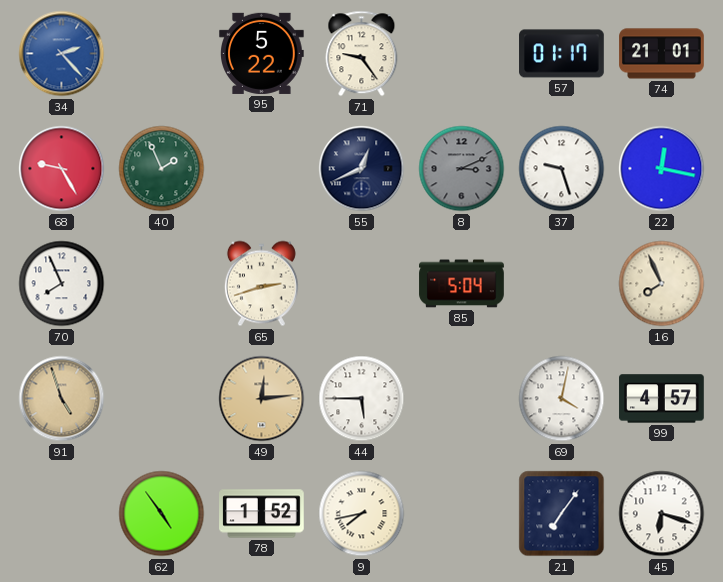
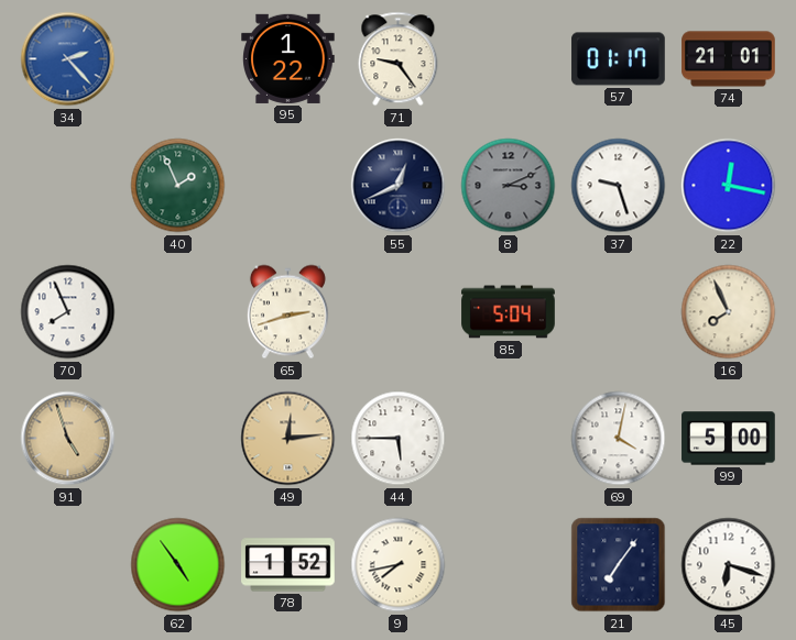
95: 5:22 -> 1:22 (288, 58)
68: 9:25 -> none (62, 169)
99: 4:57 -> 5:00 (729, 439)
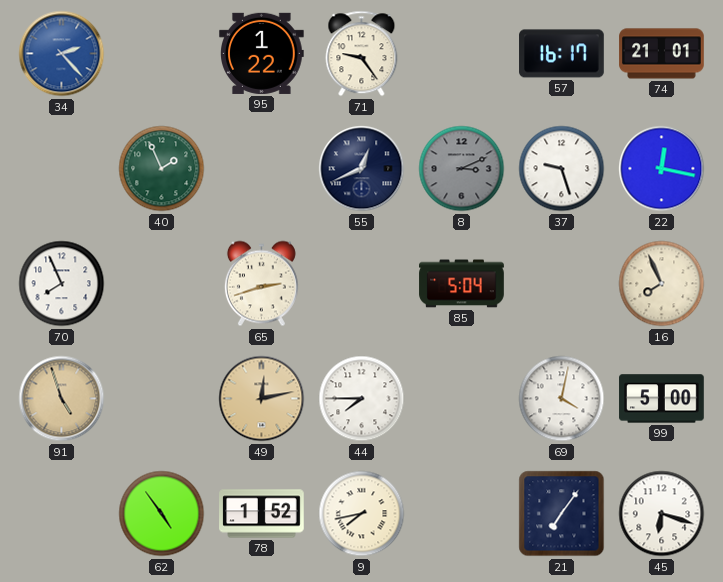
57: 01:17 -> 16:17 (562, 54)
49: 12:14 -> 12:13 (262, 399)
44: 5:45 -> 7:45 (362, 399)
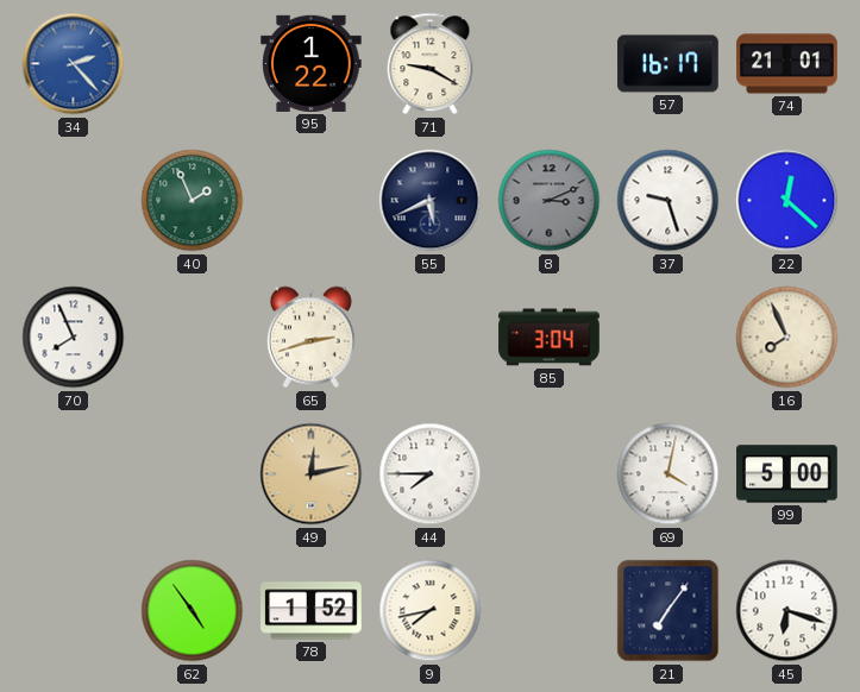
71: 9:24 -> 9:20 (431, 64)
55: 12:41 -> 5:41 (431, 201)
22: 12:17 -> 12:22 (787, 201)
85: 5:04 -> 3:04 (550, 338)
91: 4:57 -> none (62, 399)
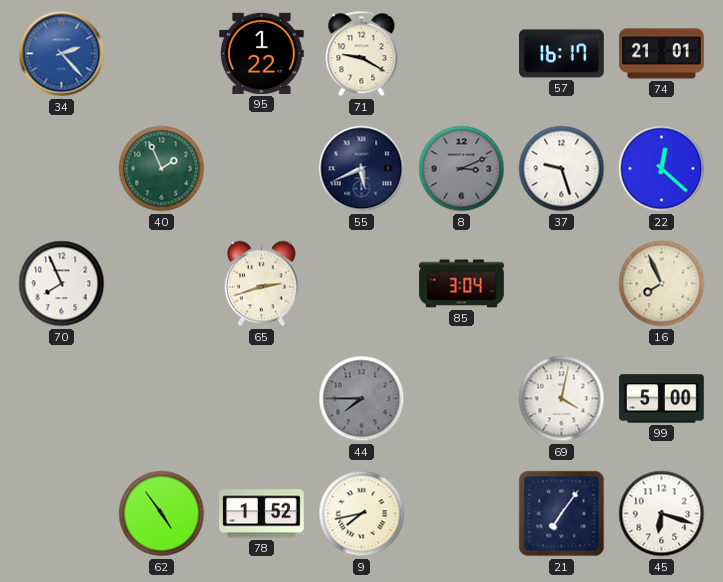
49: 12:13 -> none (312, 474)
44 dial: white -> grey (362, 399)
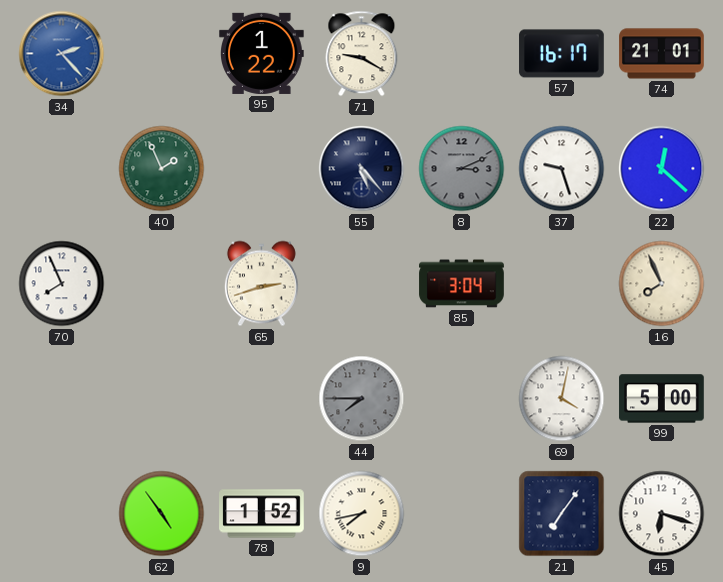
55: 5:41 -> 5:23 (362, 169)
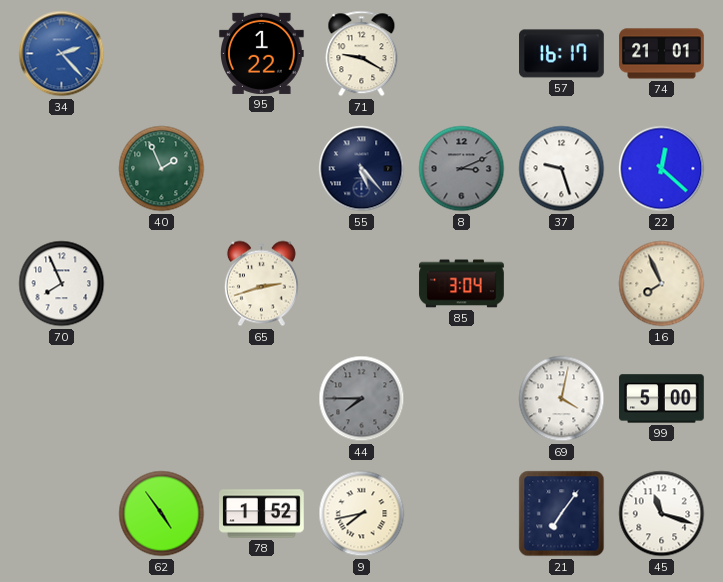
45: 6:18 -> 11:18 (662, 514)
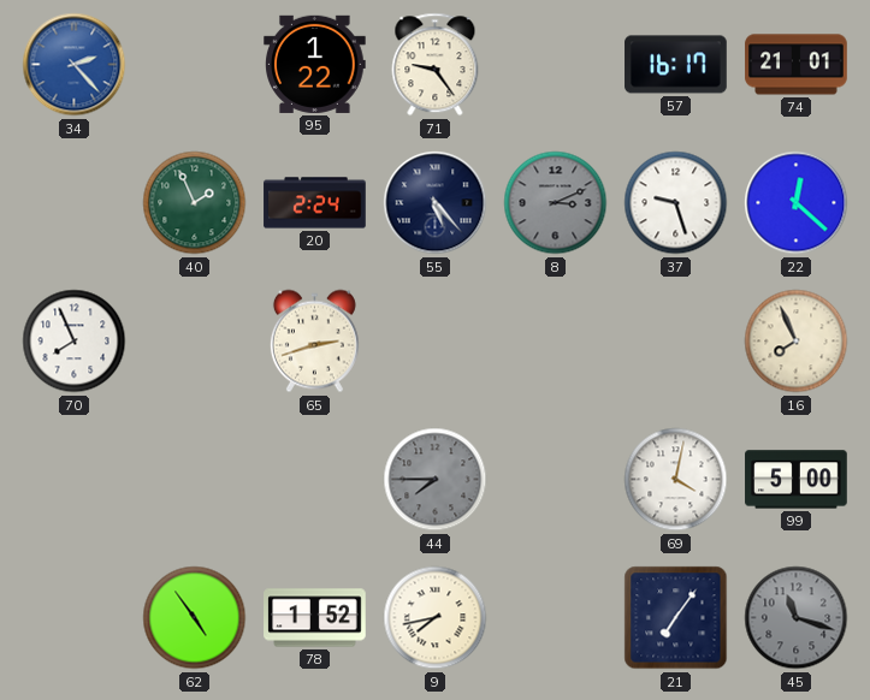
71: 9:20 -> 9:24 (436, 65)
20: none -> 2:24 (315, 203)
85: 3:04 -> none (462, 284)
45 dial: white -> grey (797, 618)
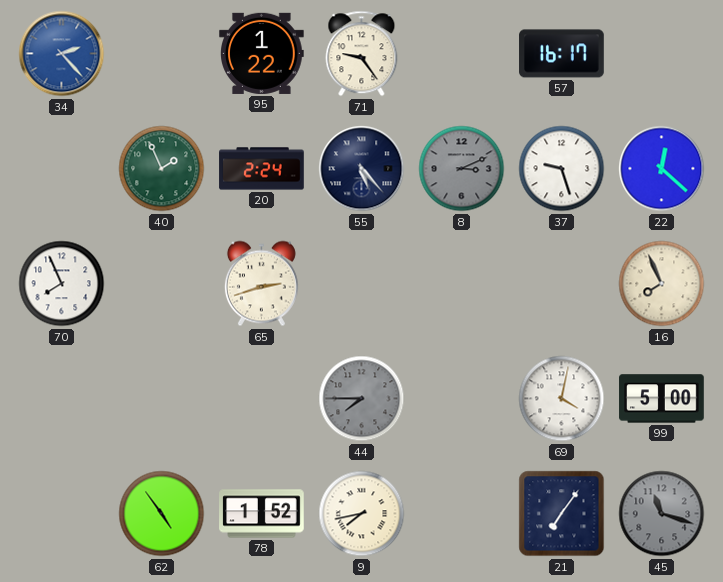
74: 21:01 -> none (797, 65)
